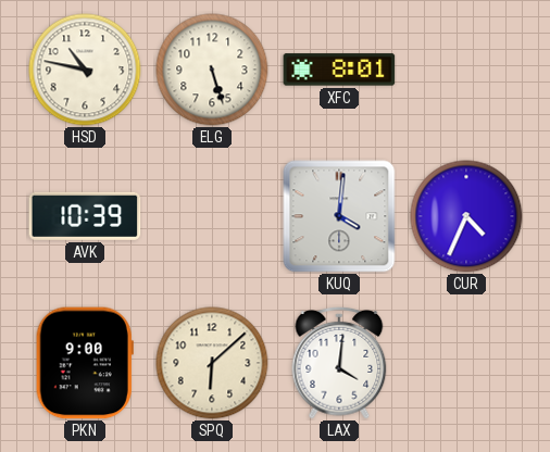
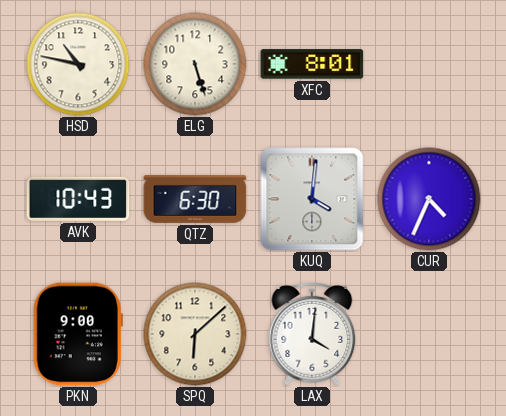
AVK: 10:39 -> 10:43 (78, 199)
QTZ: none -> 6:30 (195, 199)
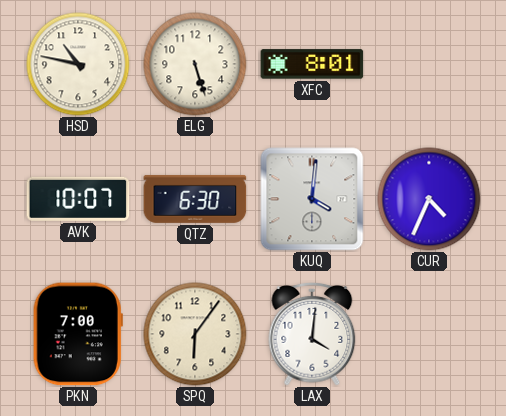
AVK: 10:43 -> 10:07 (78, 199)
PKN: 9:00 -> 7:00 (78, 334)
SPQ: 6:08 -> 6:06 (195, 334)
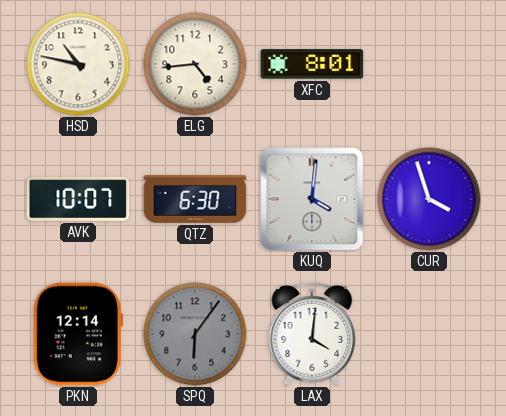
ELG: 5:27 -> 4:44 (195, 64)
CUR: 4:34 -> 3:57 (429, 199)
PKN: 7:00 -> 12:14 (78, 334)
SPQ dial: cream -> grey (195, 334)
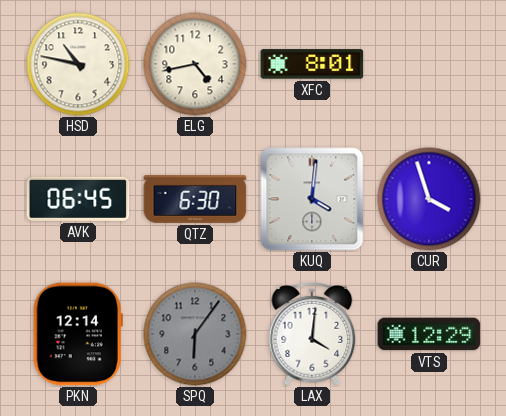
ELG: 4:44 -> 4:43 (195, 64)
AVK: 10:07 -> 06:45 (78, 199)
VTS: none -> 12:29 (429, 334)
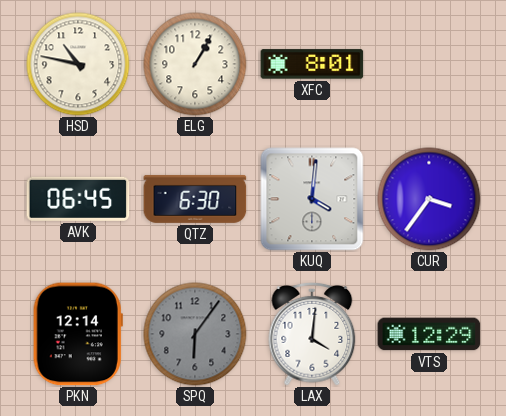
ELG: 4:43 -> 1:05 (195, 64)
CUR: 3:57 -> 3:36 (429, 199)
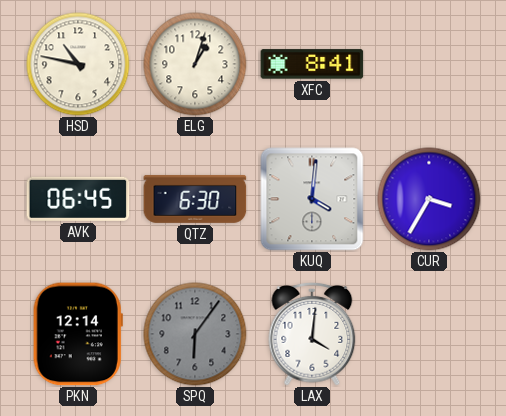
ELG: 1:05 -> 1:03 (195, 64)
XFC: 8:01 -> 8:41 (312, 64)
CUR: 3:36 -> 3:35 (429, 199)
VTS: 12:29 -> none (429, 334)
